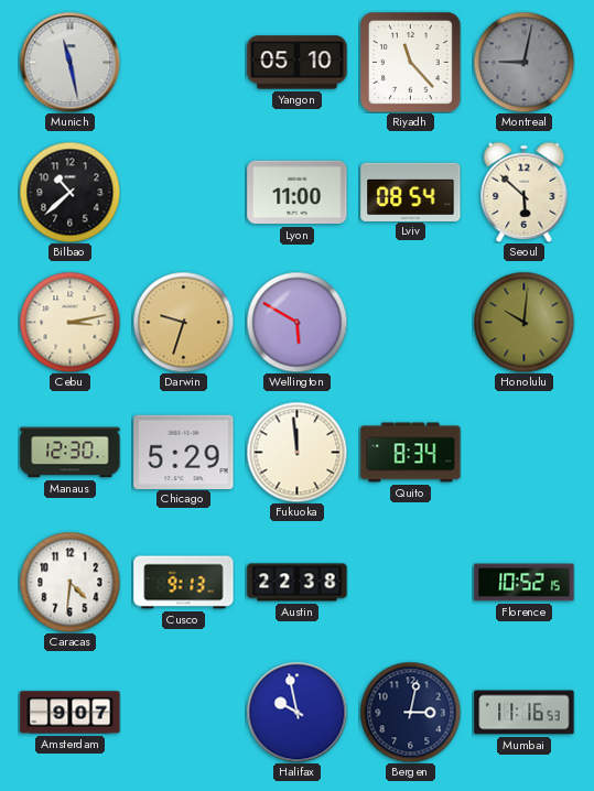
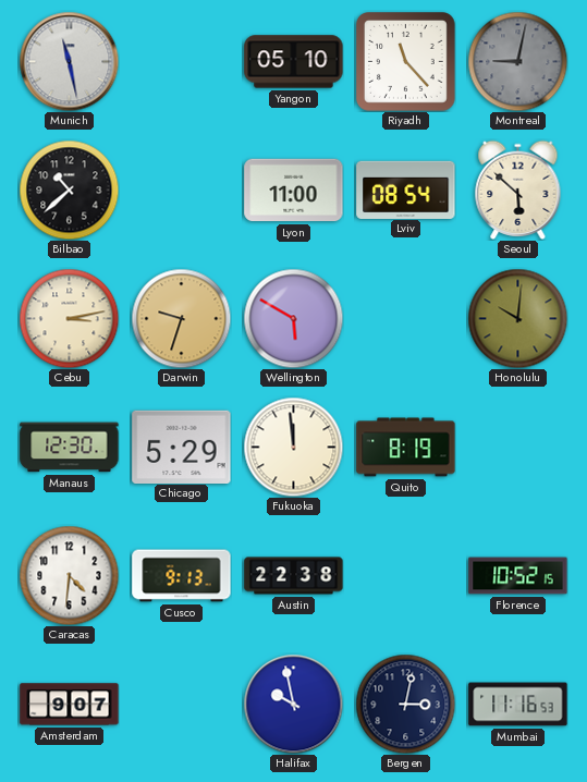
Quito: 8:34 -> 8:19 (406, 448)
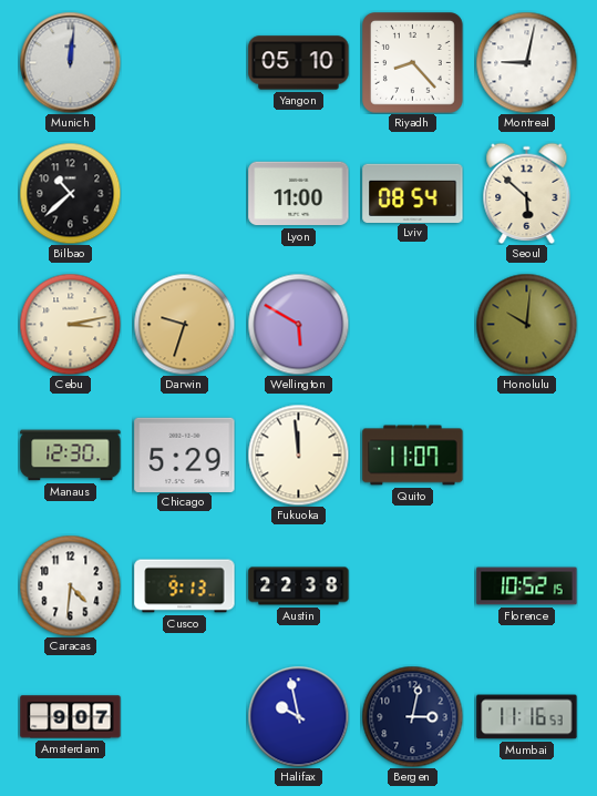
Munich: 11:28 -> 12:01 (70, 62)
Riyadh: 11:23 -> 8:23 (413, 63)
Montreal dial: grey -> white (526, 62)
Quito: 8:19 -> 11:07 (413, 456)
